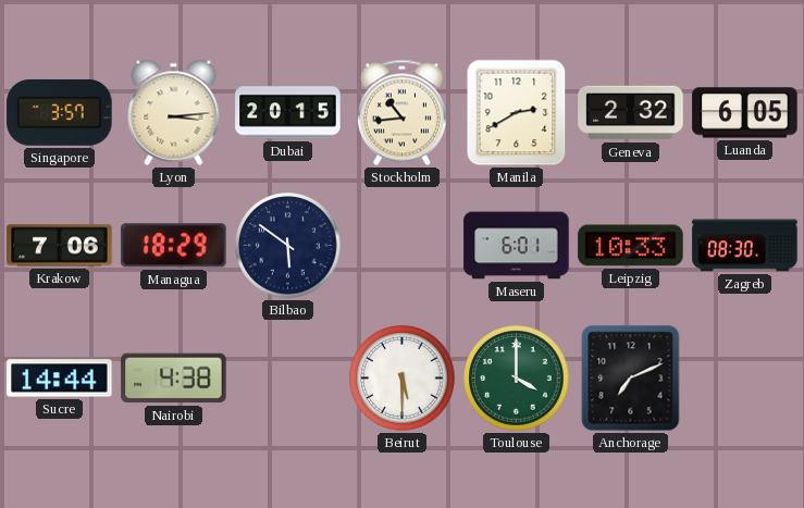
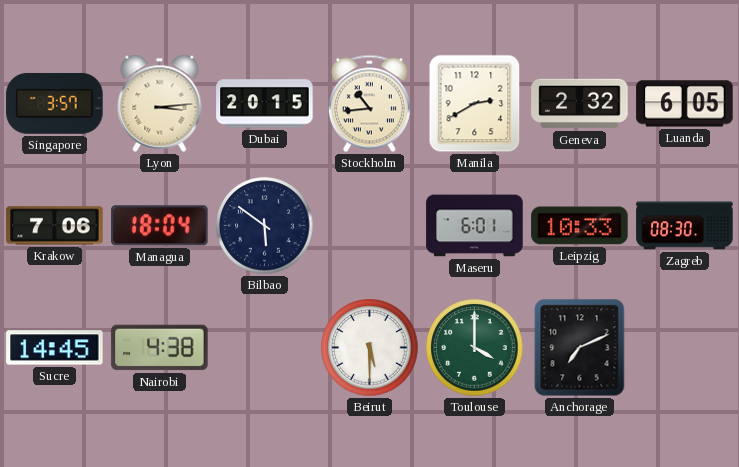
Managua: 18:29 -> 18:04 (160, 226)
Sucre: 14:44 -> 14:45 (55, 348)
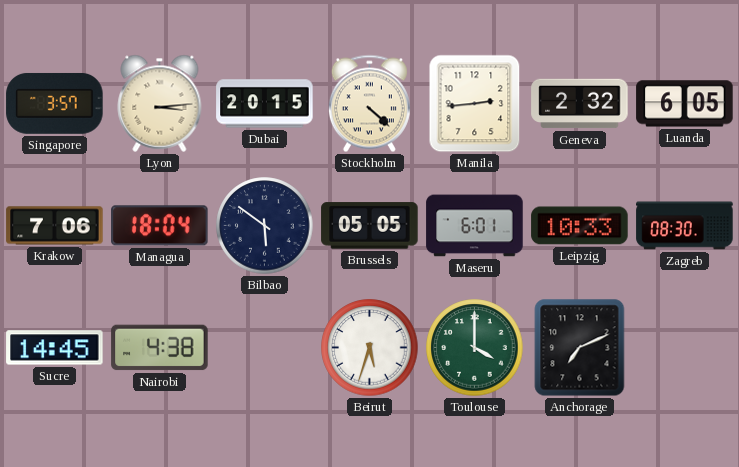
Stockholm: 10:44 -> 4:22 (369, 104)
Manila: 2:40 -> 2:44 (475, 104)
Brussels: none -> 05:05 (370, 226)
Beirut: 5:30 -> 5:33 (370, 348)
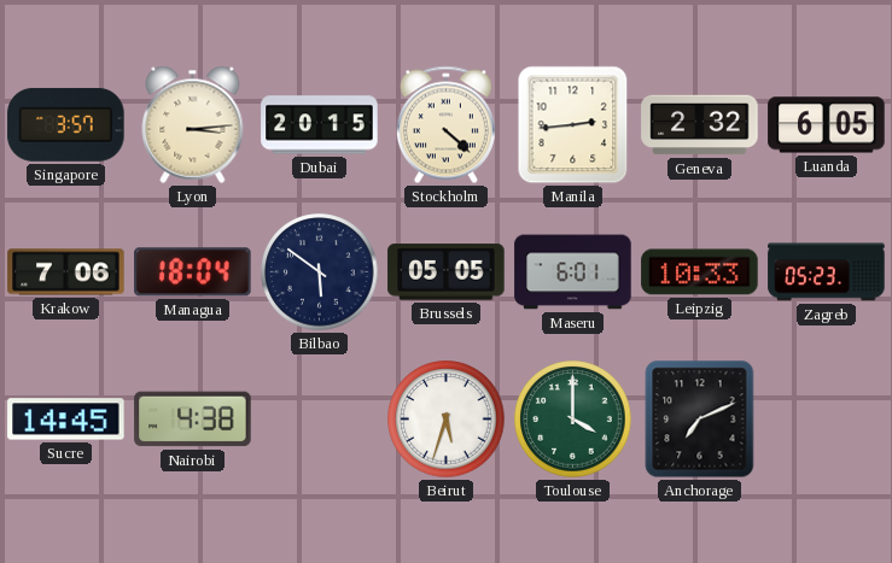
Zagreb: 08:30 -> 05:23 (827, 272)
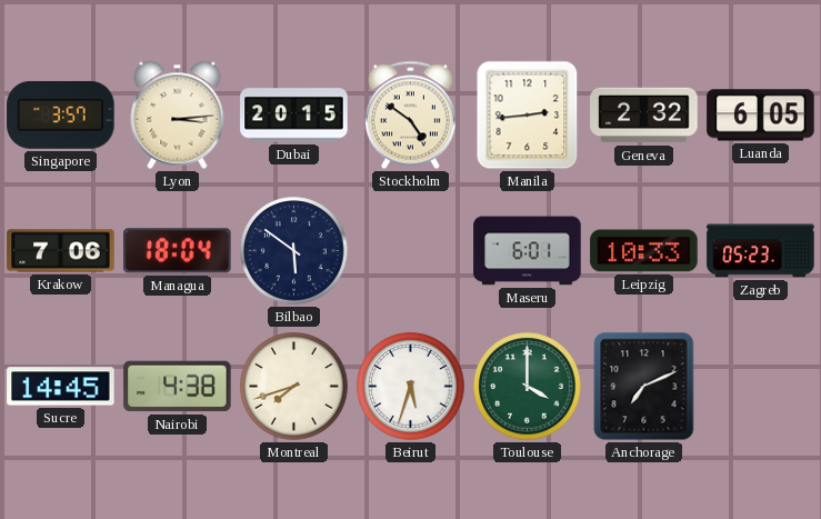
Stockholm: 4:22 -> 4:51 (410, 116)
Brussels: 05:05 -> none (447, 272)
Montreal: none -> 7:42 (294, 387)
